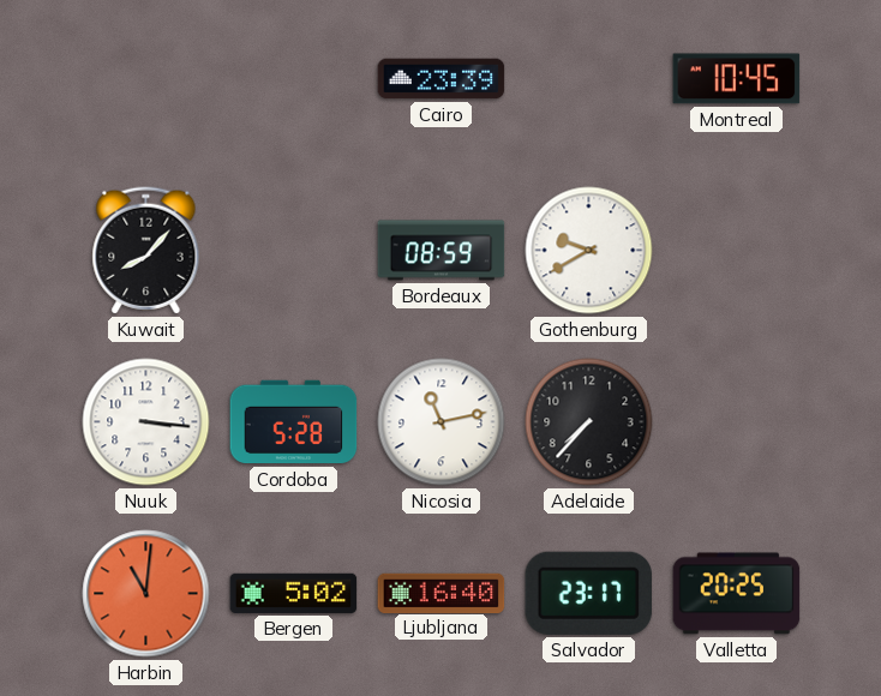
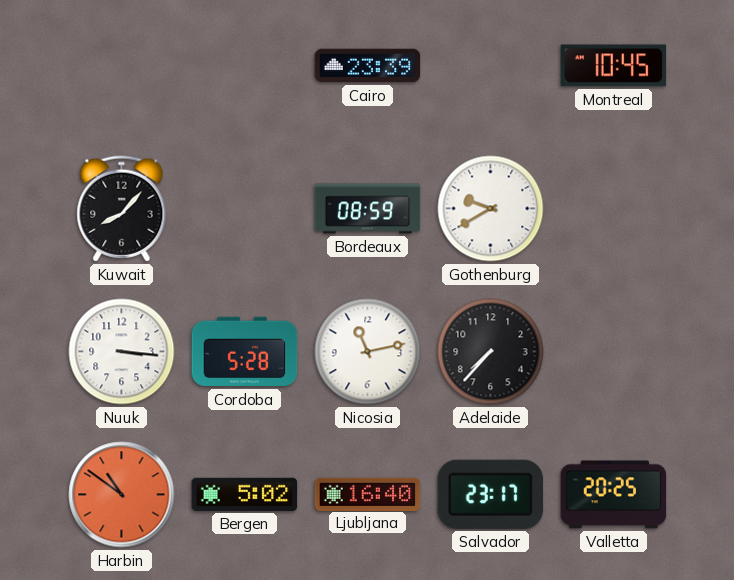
Harbin: 11:01 -> 10:51 (122, 495)
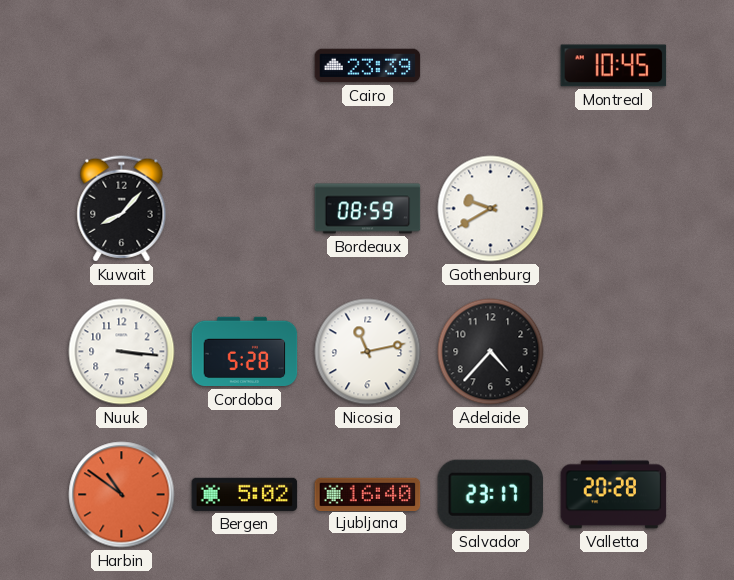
Adelaide: 7:37 -> 4:37 (491, 352)
Valletta: 20:25 -> 20:28 (614, 495)
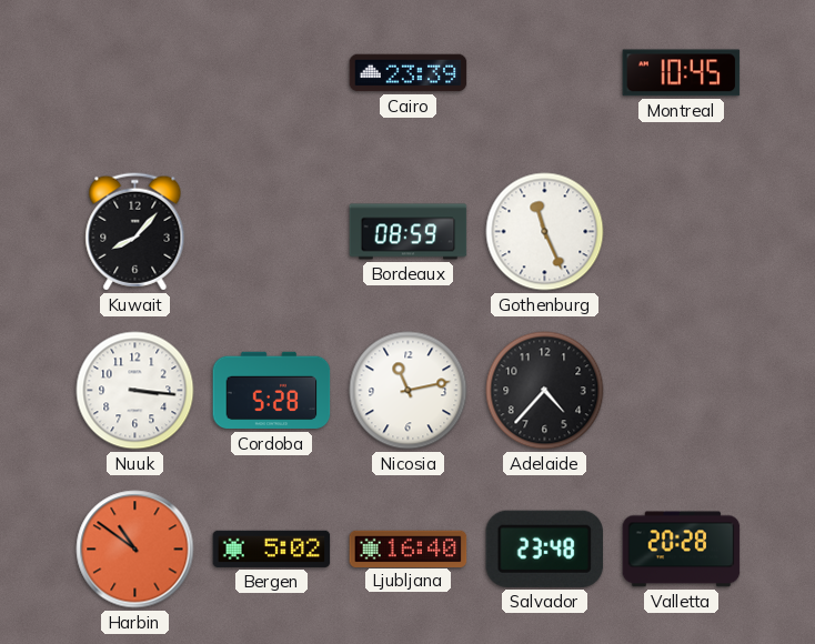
Gothenburg: 9:40 -> 11:26 (545, 232)
Salvador: 23:17 -> 23:48 (544, 549)
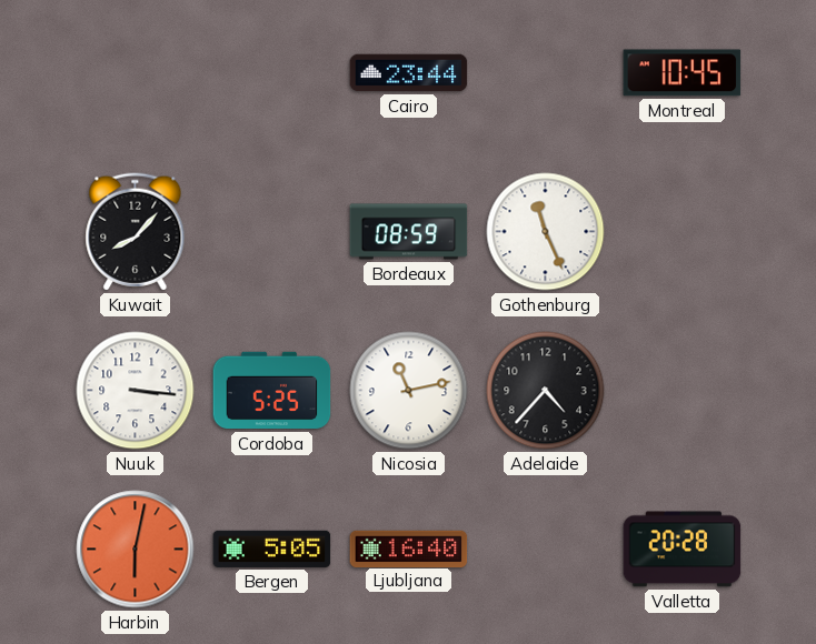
Cairo: 23:39 -> 23:44 (409, 73)
Cordoba: 5:28 -> 5:25 (272, 391)
Harbin: 10:51 -> 6:02 (136, 550)
Bergen: 5:02 -> 5:05 (272, 549)
Salvador: 23:48 -> none (544, 549)
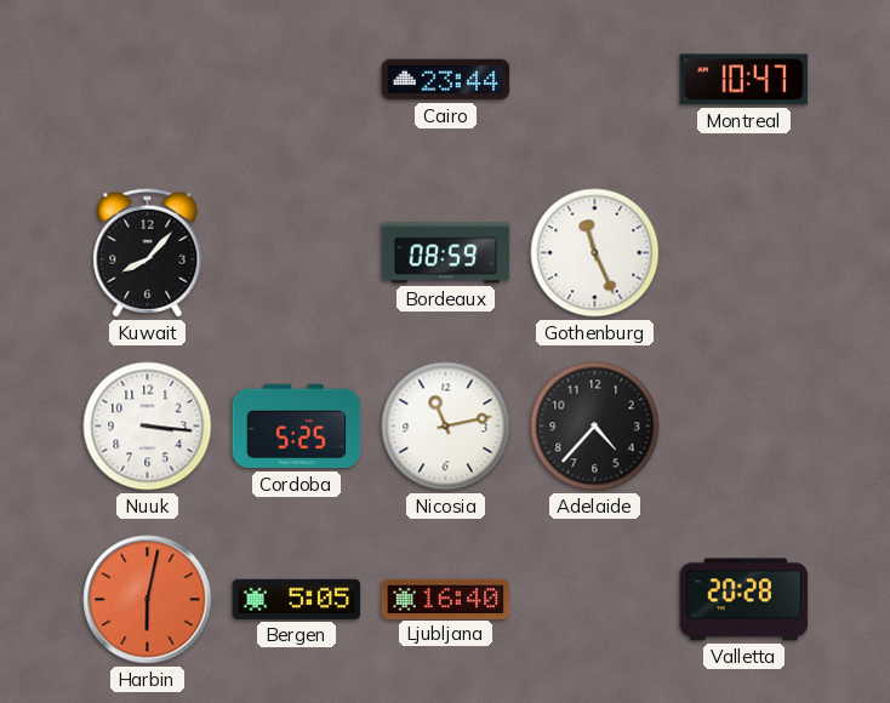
Montreal: 10:45 -> 10:47 (744, 80)
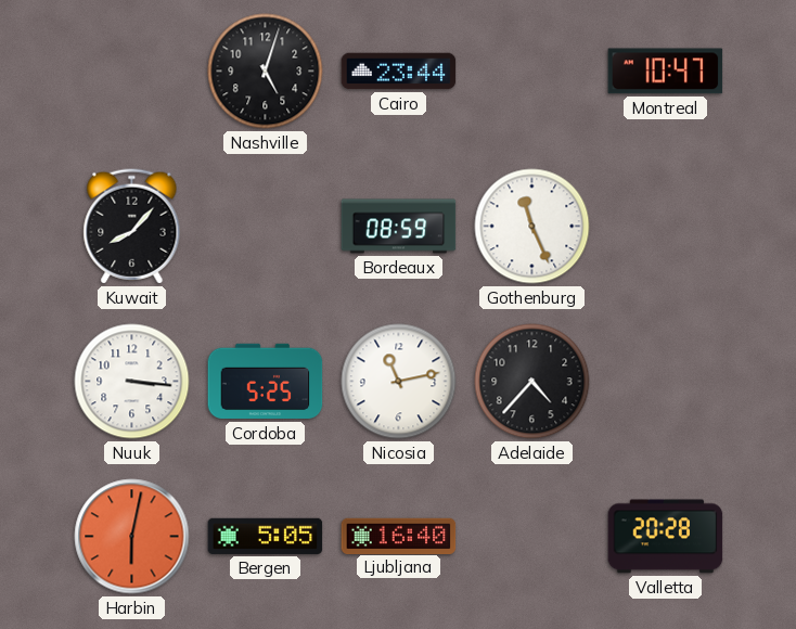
Nashville: none -> 5:03 (266, 72)
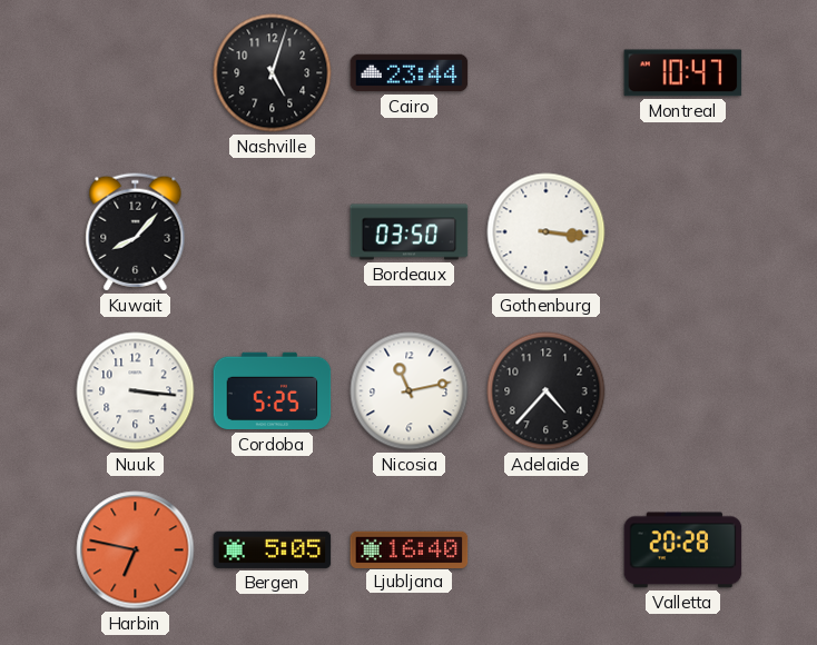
Bordeaux: 08:59 -> 03:50 (410, 232)
Gothenburg: 11:26 -> 3:16 (547, 232)
Harbin: 6:02 -> 6:47 (136, 550)
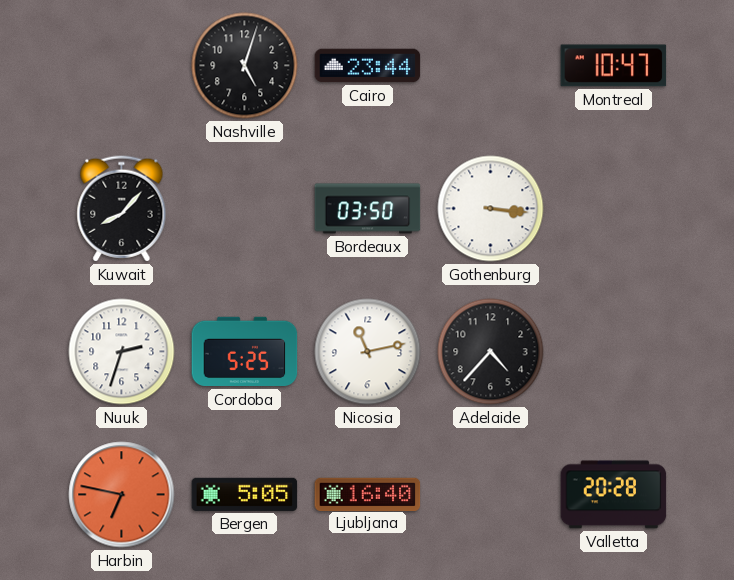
Nuuk: 3:16 -> 2:33 (122, 352)
